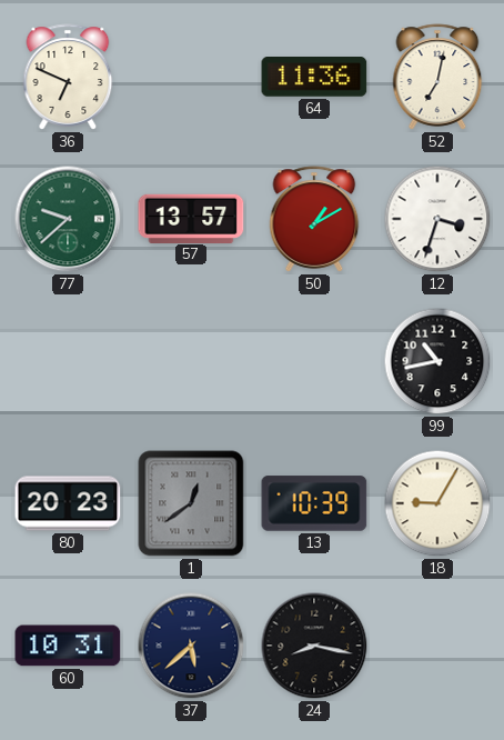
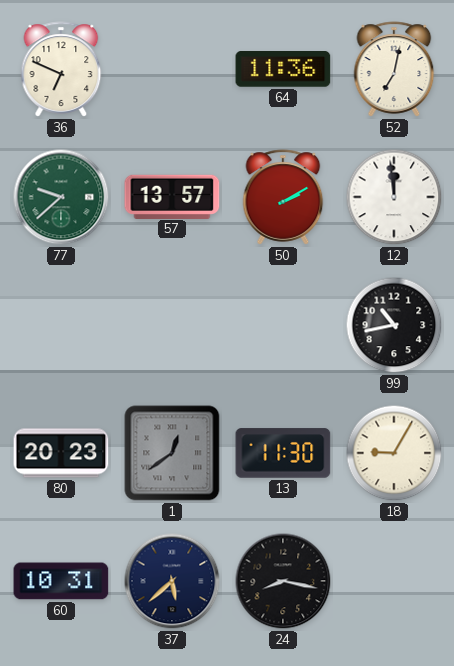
50: 1:10 -> 2:10 (283, 197)
12: 3:33 -> 11:59 (394, 197)
13: 10:39 -> 11:30 (283, 453)
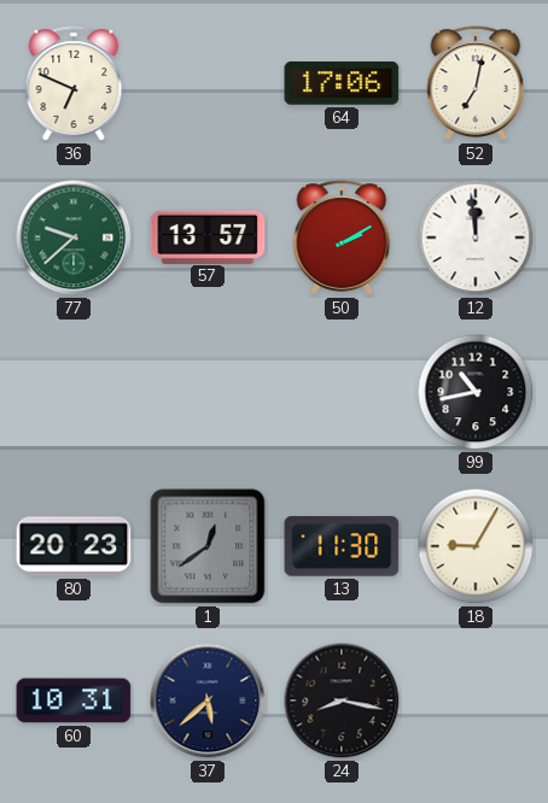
64: 11:36 -> 17:06 (342, 83)
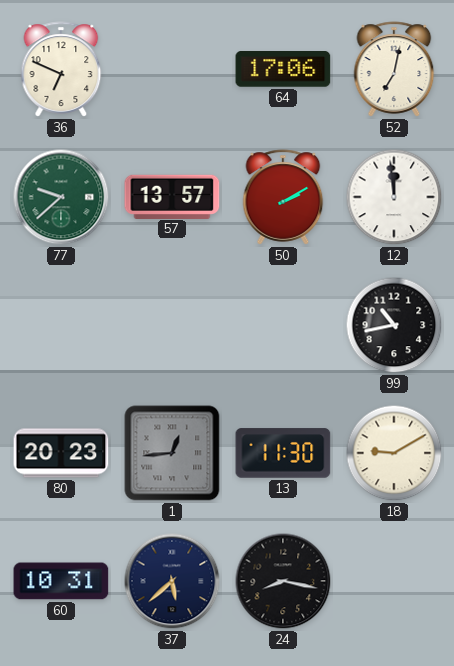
1: 12:39 -> 12:44 (172, 453)
18: 9:05 -> 9:10 (394, 453)
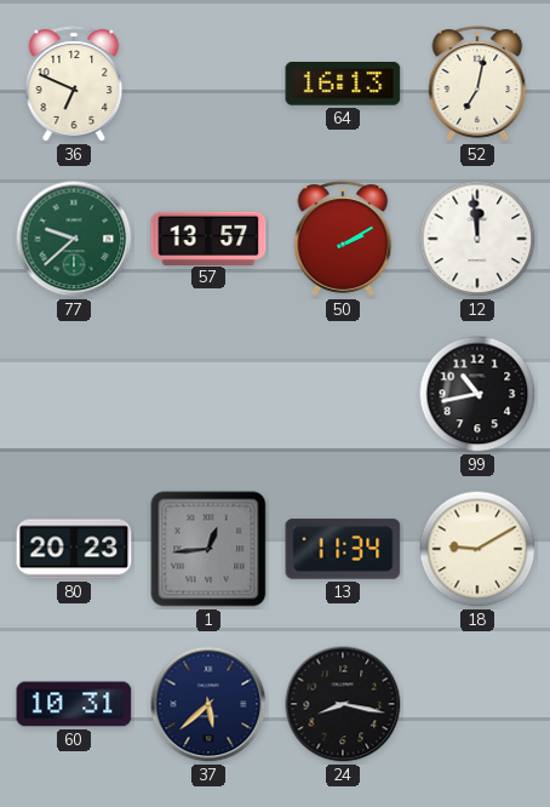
64: 17:06 -> 16:13 (343, 84)
13: 11:30 -> 11:34 (343, 549)
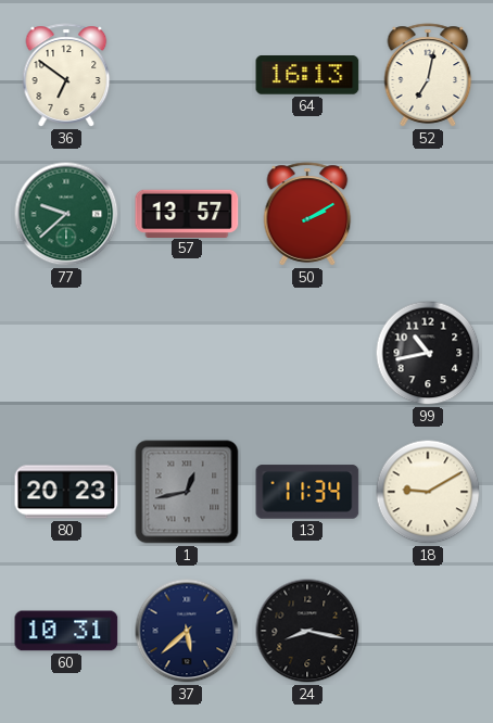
36: 6:49 -> 6:51 (66, 75)
12: 11:59 -> none (477, 239)
1: 12:44 -> 12:43 (187, 492)
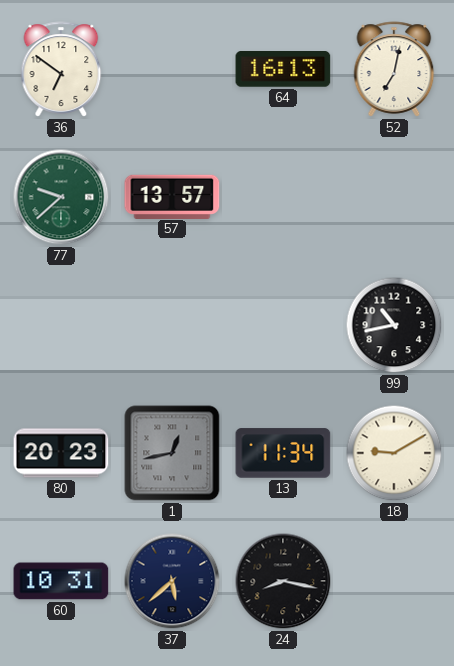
50: 2:10 -> none (307, 214)
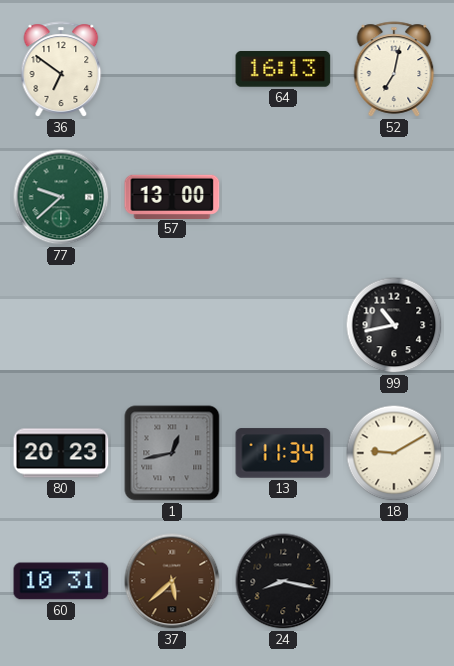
57: 13:57 -> 13:00 (172, 196)
37 dial: navy -> brown (172, 581)
